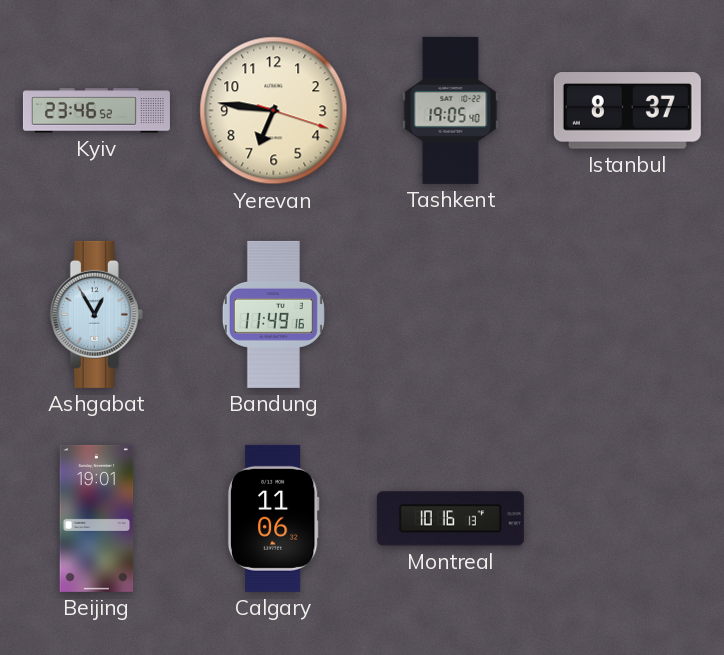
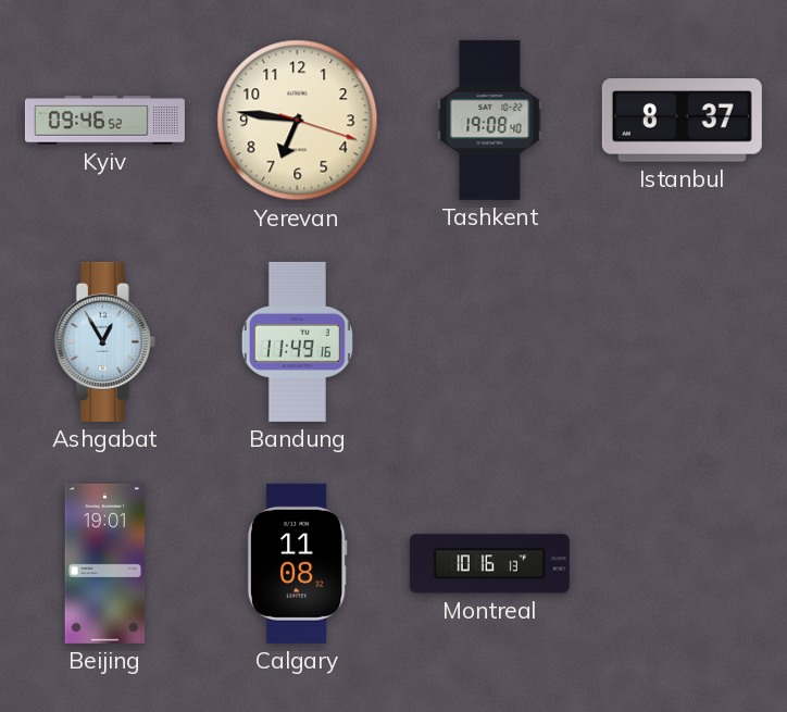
Kyiv: 23:46 -> 09:46 (104, 121)
Tashkent: 19:05 -> 19:08 (490, 120)
Calgary: 11:06 -> 11:08 (297, 563)
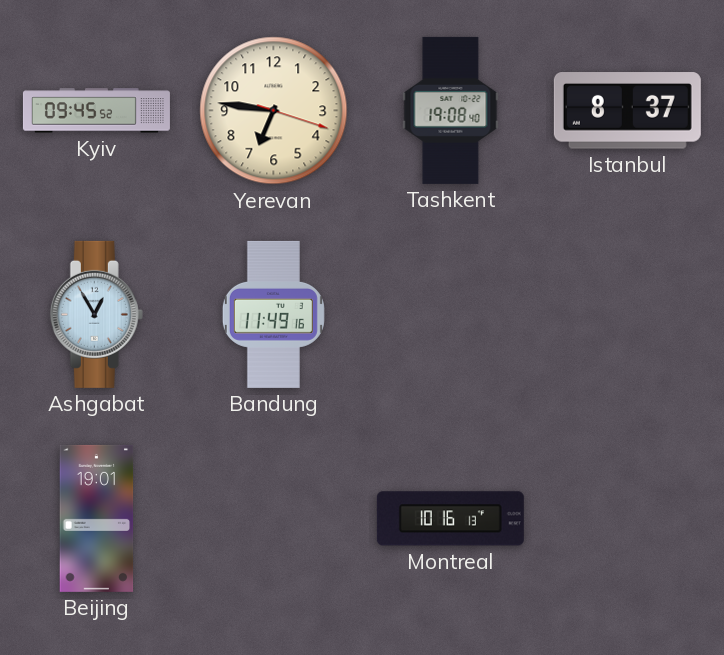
Kyiv: 09:46 -> 09:45 (96, 111)
Calgary: 11:08 -> none (297, 563)
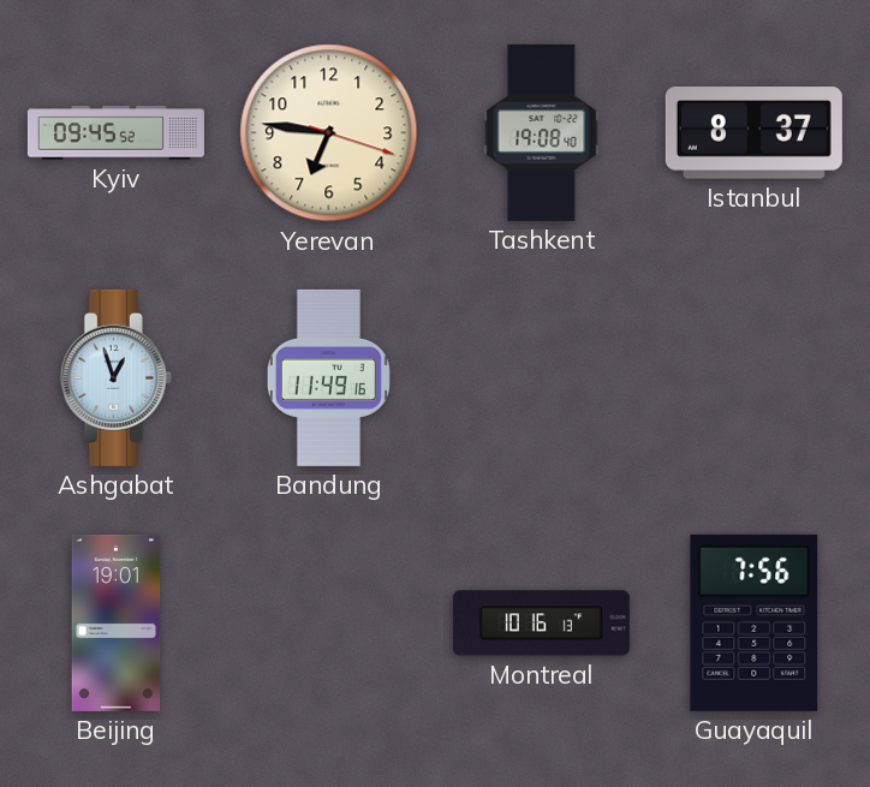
Ashgabat: 12:55 -> 12:57 (115, 377)
Guayaquil: none -> 7:56 (755, 622)
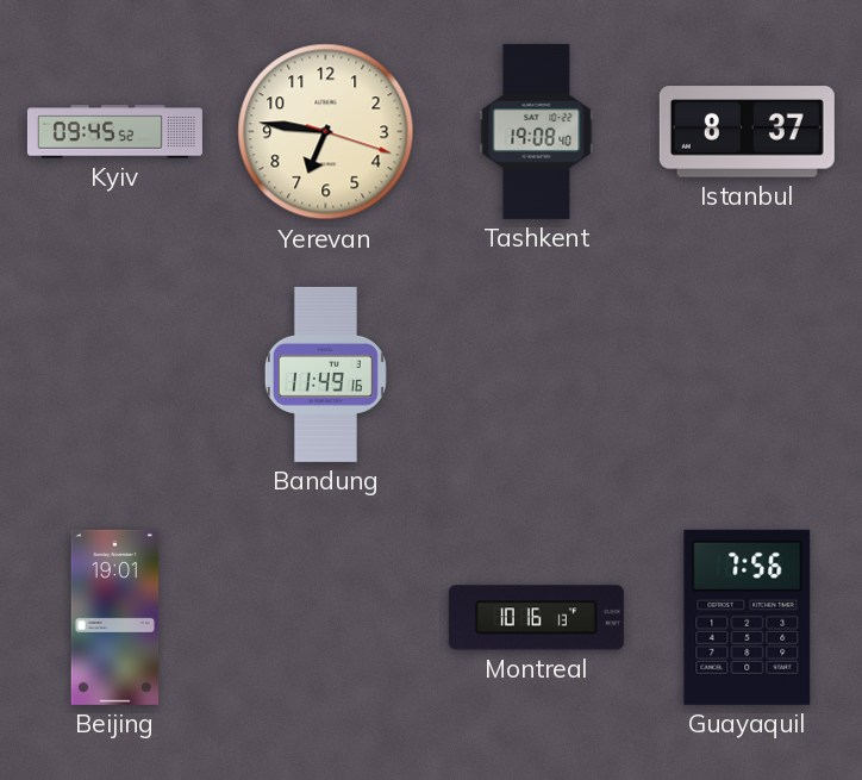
Ashgabat: 12:57 -> none (115, 377)
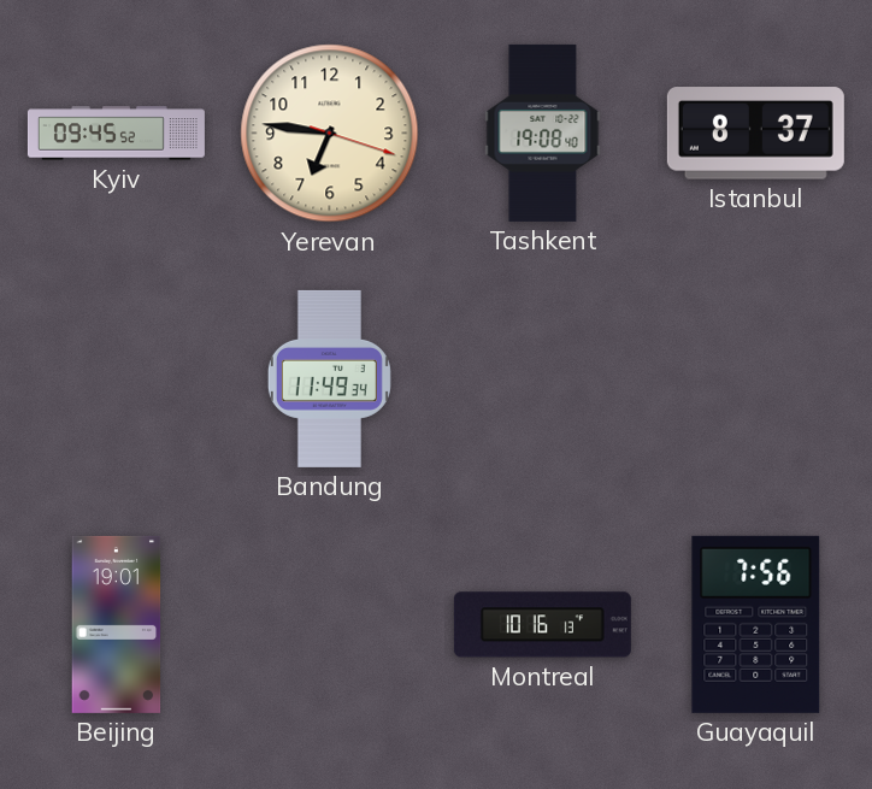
Bandung: 11:49:16 -> 11:49:34 (329, 378)
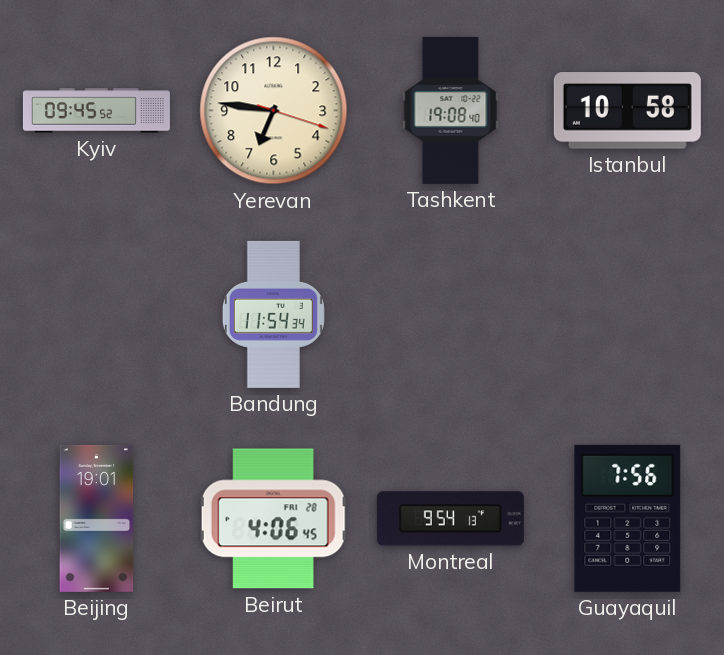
Istanbul: 8:37 -> 10:58 (627, 111)
Bandung: 11:49 -> 11:54 (273, 314)
Beirut: none -> 4:06 (274, 519)
Montreal: 10:16 -> 9:54 (450, 519)
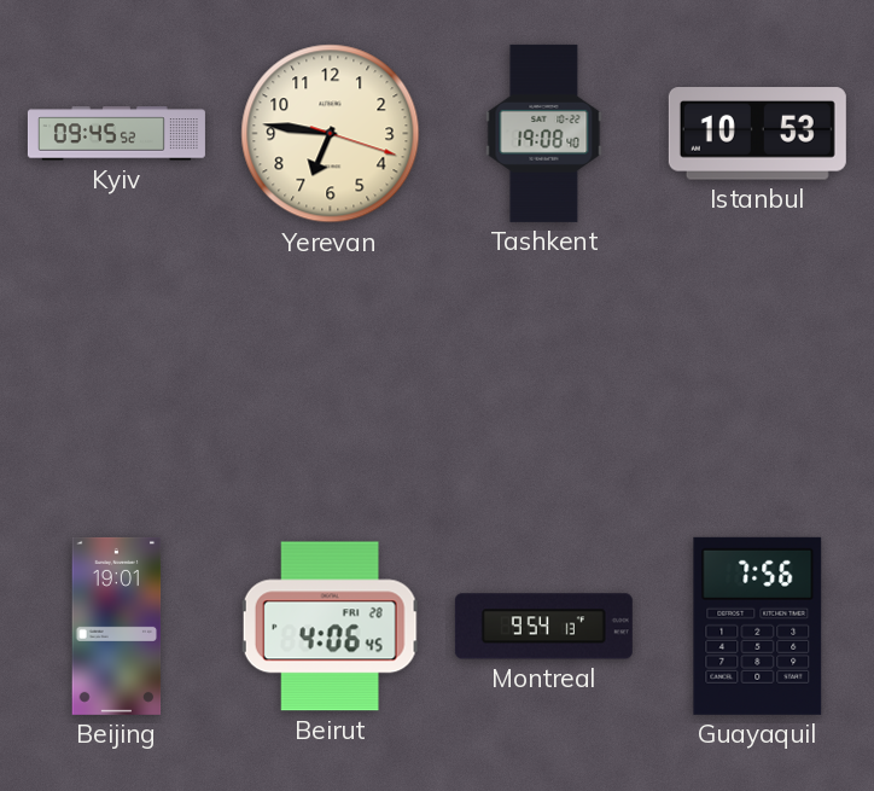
Istanbul: 10:58 -> 10:53 (757, 134)
Bandung: 11:54 -> none (273, 314)
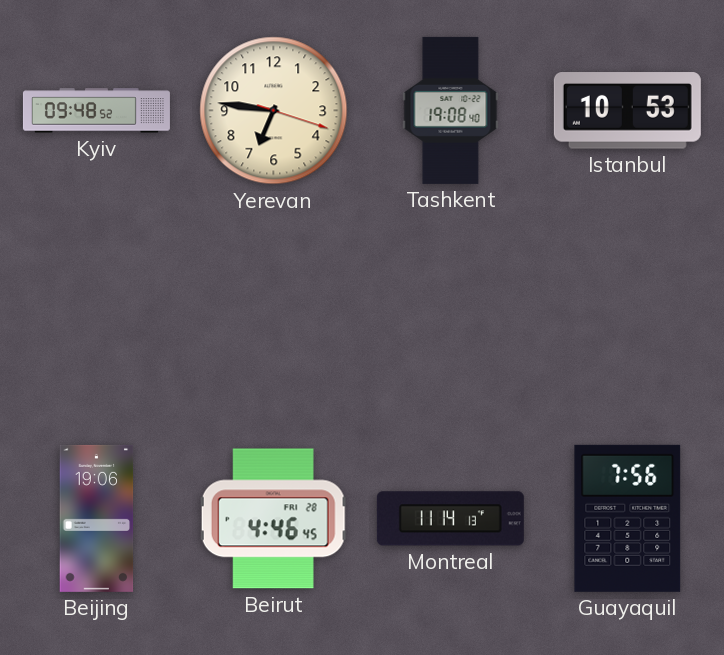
Kyiv: 09:45 -> 09:48 (96, 111)
Beijing: 19:01 -> 19:06 (97, 518)
Beirut: 4:06 -> 4:46 (274, 519)
Montreal: 9:54 -> 11:14 (450, 519)
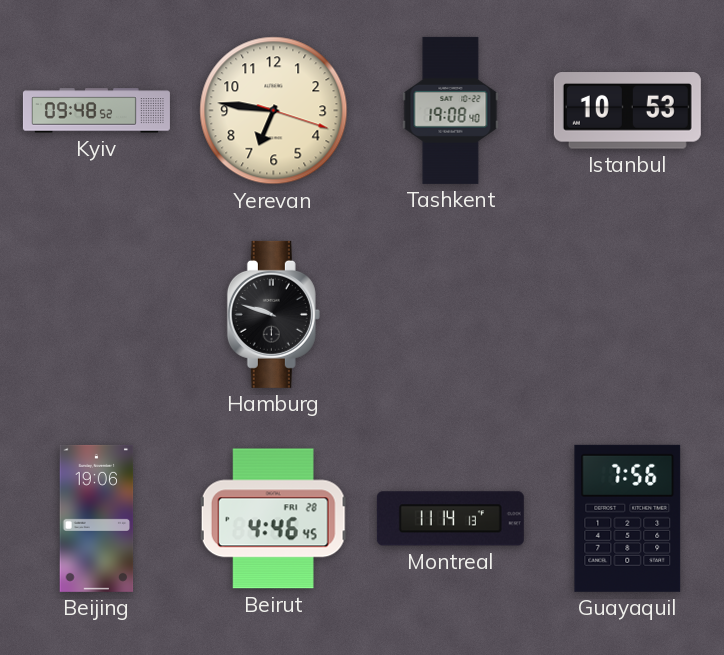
Hamburg: none -> 9:48 (273, 314)
